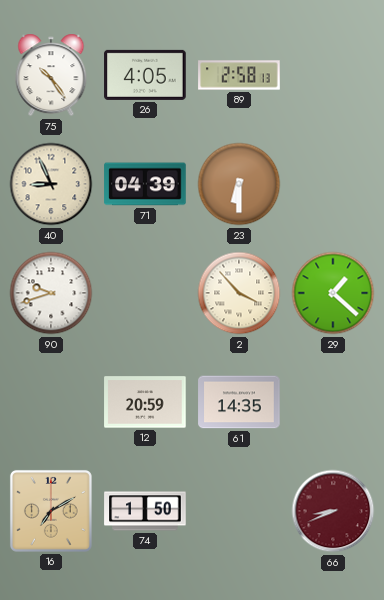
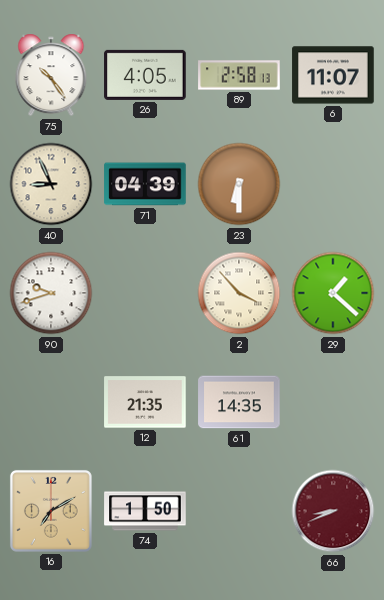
6: none -> 11:07 (333, 75)
12: 20:59 -> 21:35 (145, 402)
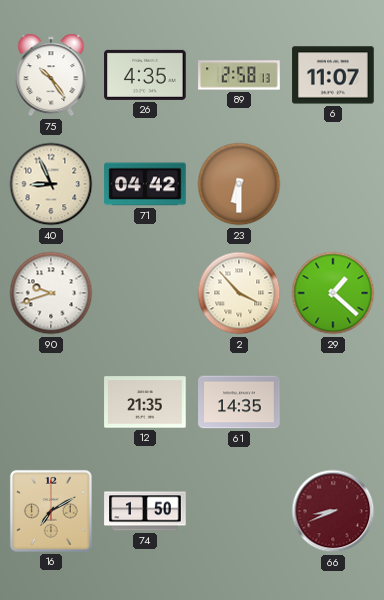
26: 4:05 -> 4:35 (145, 75)
71: 04:39 -> 04:42 (145, 184)
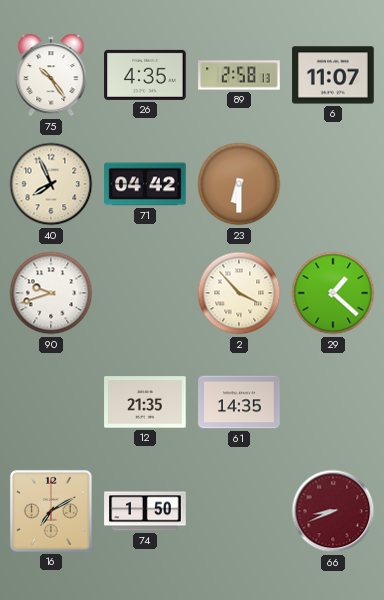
40: 8:56 -> 7:56 (51, 184)
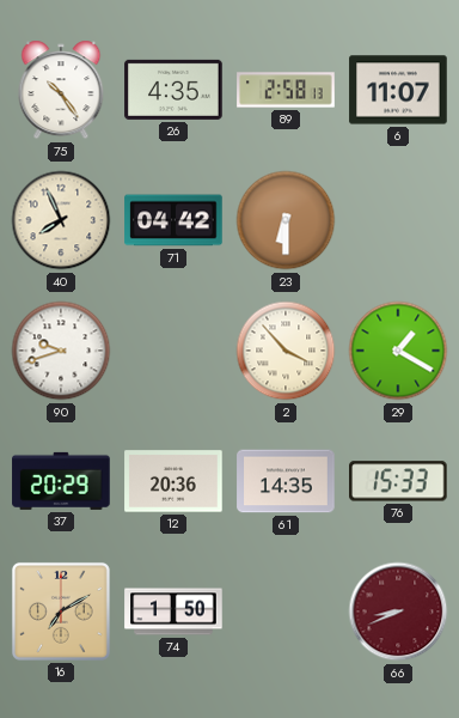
29: 1:22 -> 1:20 (398, 351)
37: none -> 20:29 (61, 481)
12: 21:35 -> 20:36 (173, 481)
76: none -> 15:33 (399, 481)
